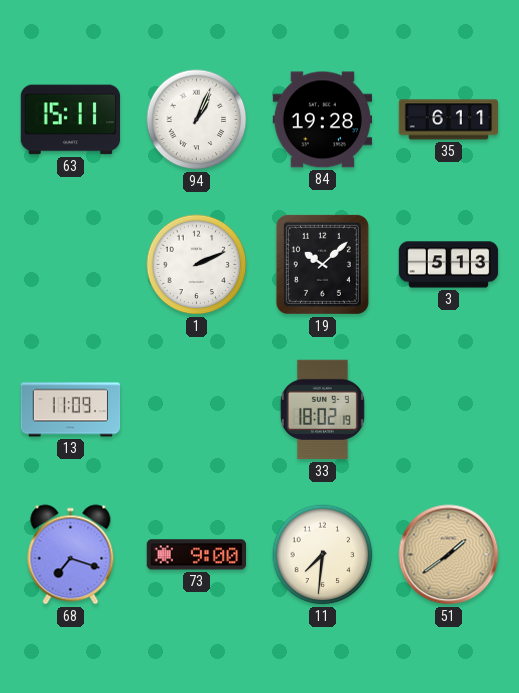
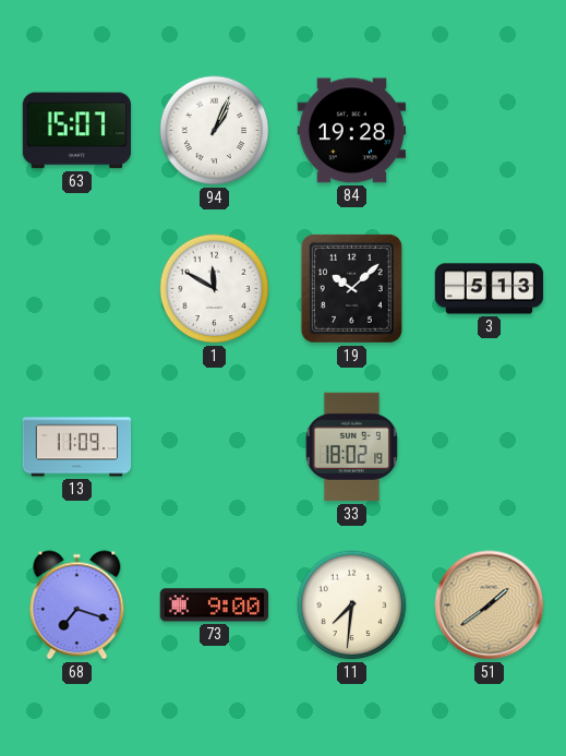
63: 15:11 -> 15:07 (77, 131)
35: 6:11 -> none (449, 120)
1: 2:11 -> 11:50 (215, 289)
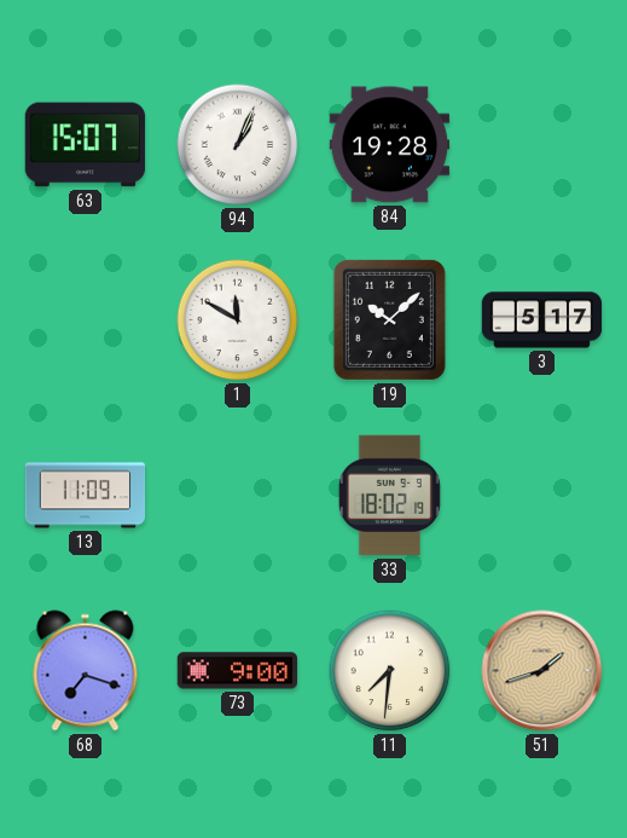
3: 5:13 -> 5:17 (542, 320)
51: 1:39 -> 1:42 (542, 671)
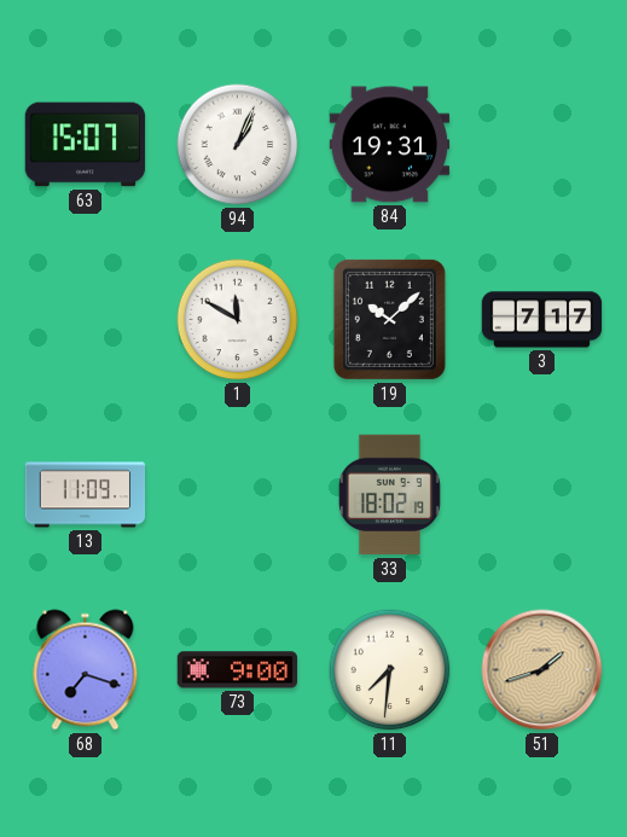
84: 19:28 -> 19:31 (390, 145)
3: 5:17 -> 7:17 (542, 320)
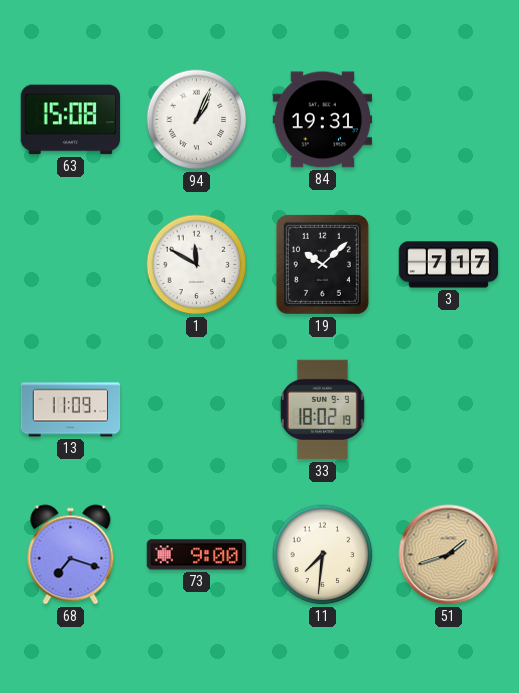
63: 15:07 -> 15:08 (71, 120)
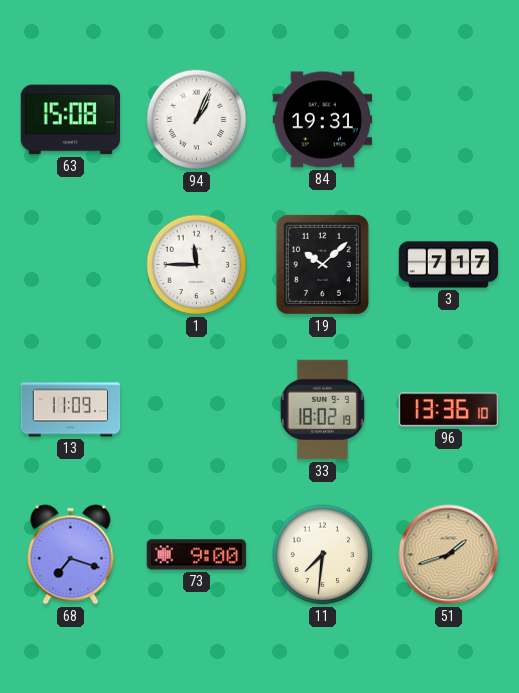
1: 11:50 -> 11:45 (197, 265)
96: none -> 13:36 (449, 410)
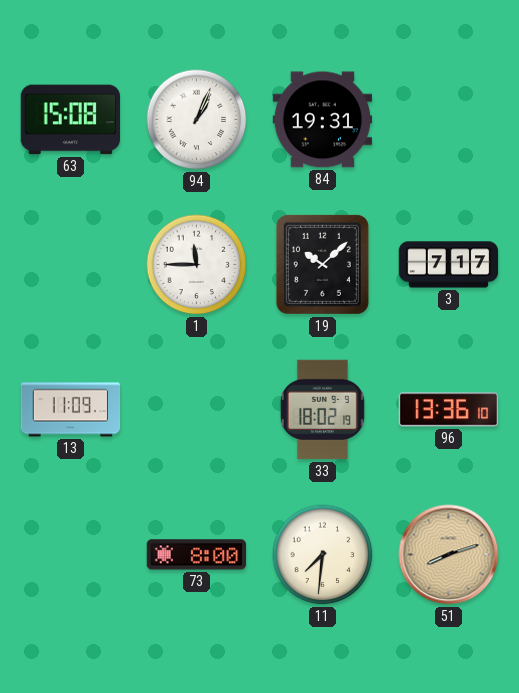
68: 7:18 -> none (71, 555)
73: 9:00 -> 8:00 (197, 555)
51: 1:42 -> 8:12 (449, 555)
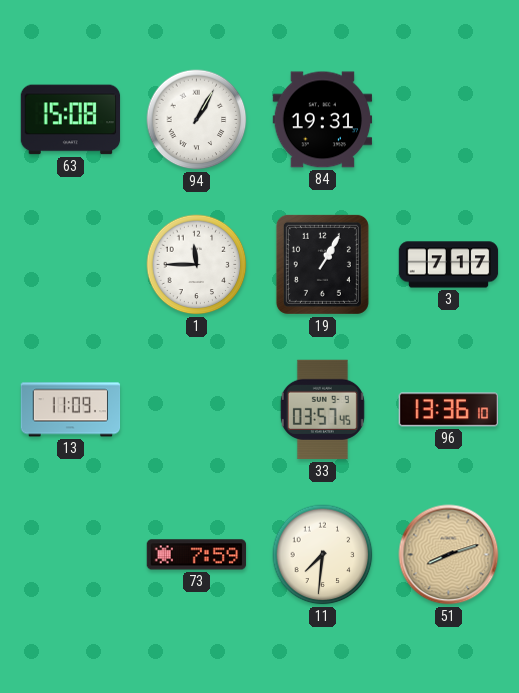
94: 1:04 -> 1:05 (197, 120)
19: 10:08 -> 1:05 (322, 264)
33: 18:02 -> 03:57 (322, 410)
73: 8:00 -> 7:59 (197, 555)
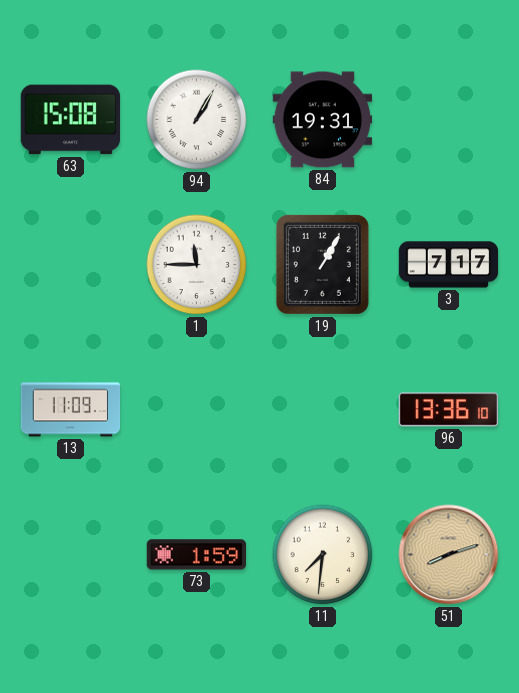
33: 03:57 -> none (322, 410)
73: 7:59 -> 1:59 (197, 555)
